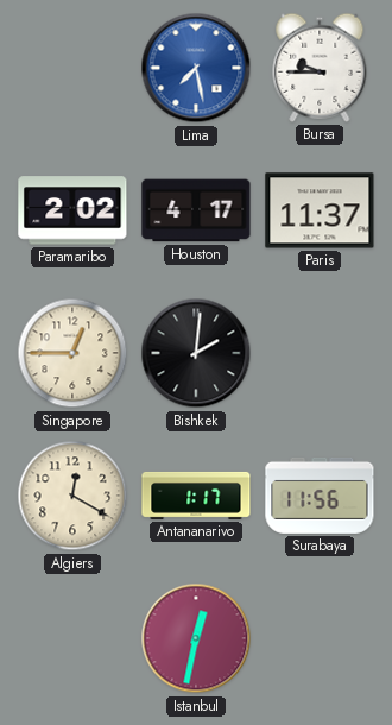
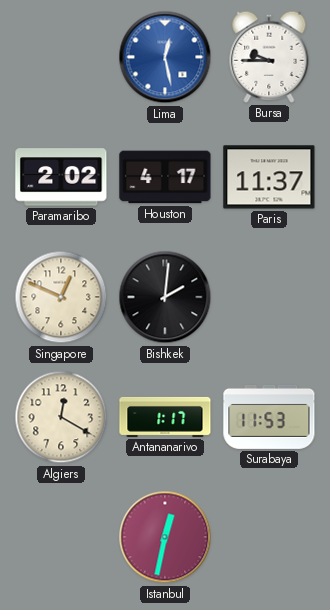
Lima: 7:28 -> 12:28 (165, 57)
Singapore: 12:45 -> 12:49 (61, 297)
Surabaya: 11:56 -> 11:53 (269, 417)
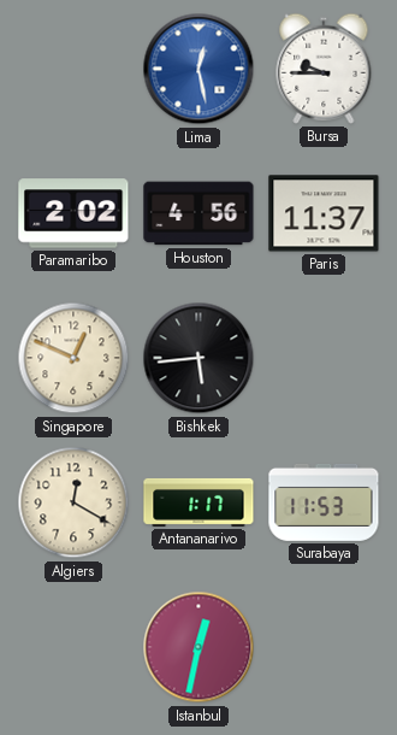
Houston: 4:17 -> 4:56 (198, 213)
Bishkek: 2:01 -> 5:44 (198, 358)
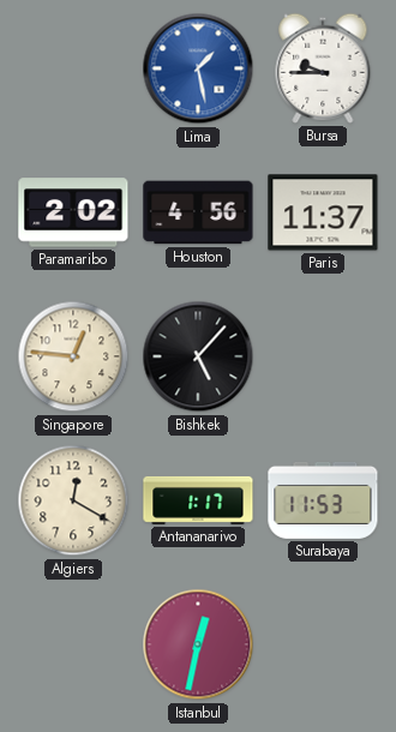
Lima: 12:28 -> 1:28 (198, 68)
Singapore: 12:49 -> 12:46 (73, 356)
Bishkek: 5:44 -> 5:07 (198, 356)
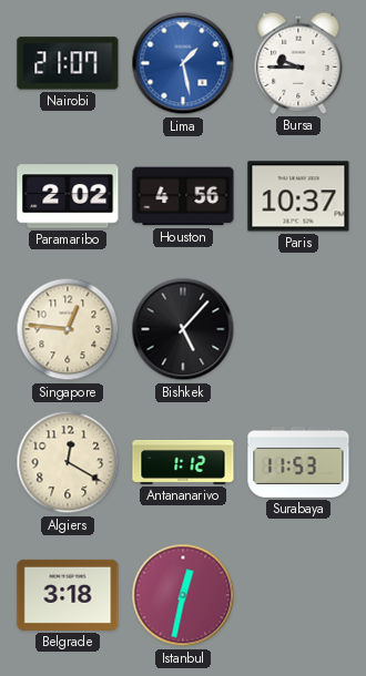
Nairobi: none -> 21:07 (68, 63)
Paris: 11:37 -> 10:37 (298, 196)
Antananarivo: 1:17 -> 1:12 (183, 462)
Belgrade: none -> 3:18 (68, 595)
